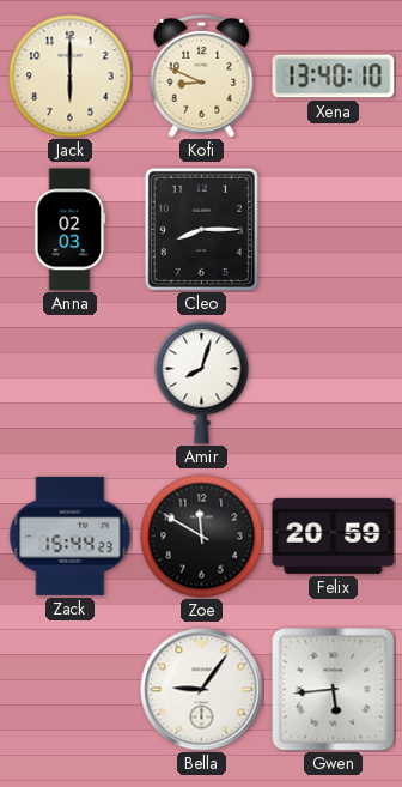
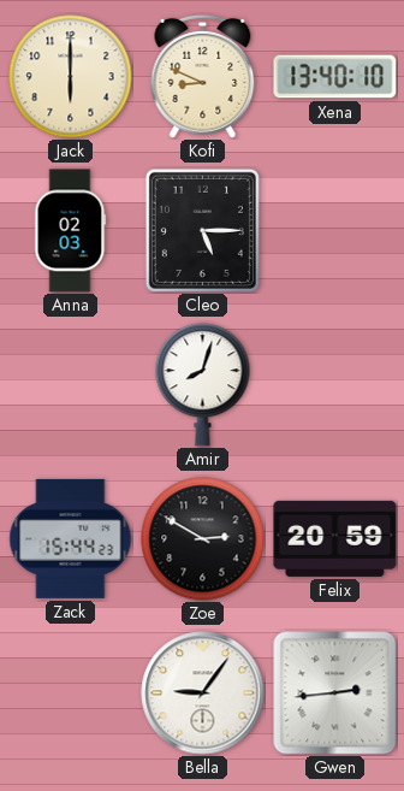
Cleo: 8:15 -> 5:15 (202, 230)
Zoe: 11:50 -> 2:50 (203, 539)
Gwen: 5:44 -> 2:44 (335, 693)
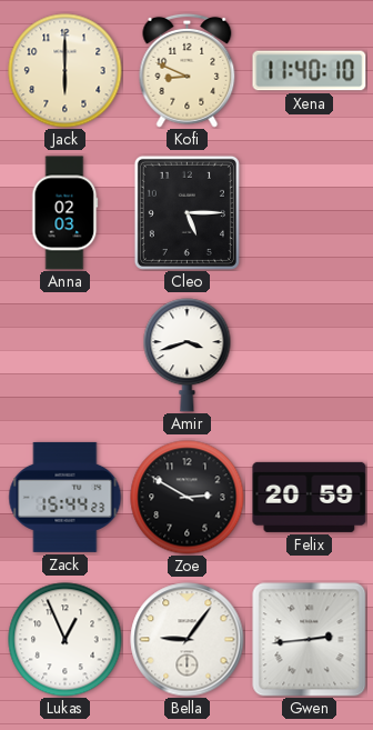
Xena: 13:40 -> 11:40 (310, 71)
Amir: 8:03 -> 3:42 (188, 356)
Lukas: none -> 12:56 (65, 640)
